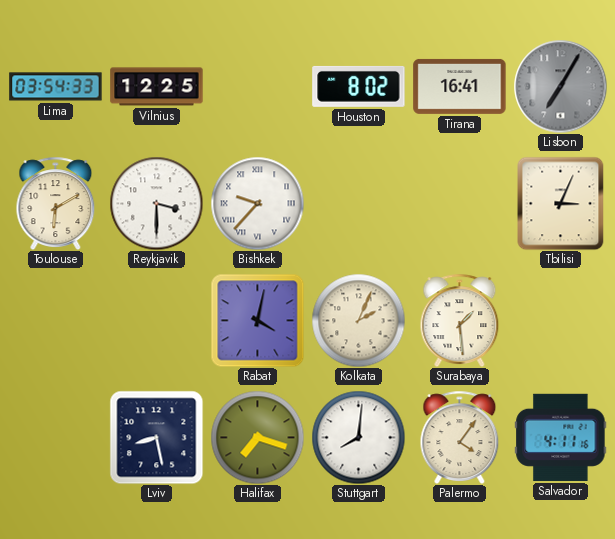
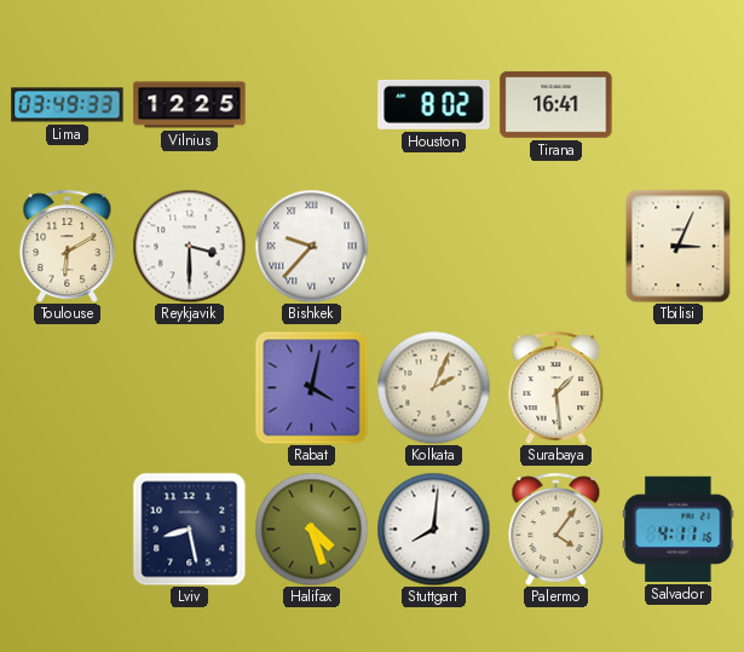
Lima: 03:54 -> 03:49 (68, 105)
Lisbon: 7:05 -> none (560, 86)
Halifax: 7:18 -> 4:27 (311, 529)
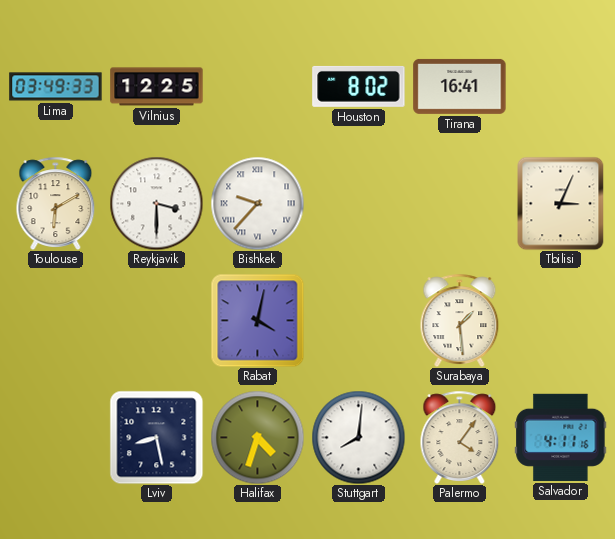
Kolkata: 2:04 -> none (433, 387)
Halifax: 4:27 -> 4:33 (257, 437)
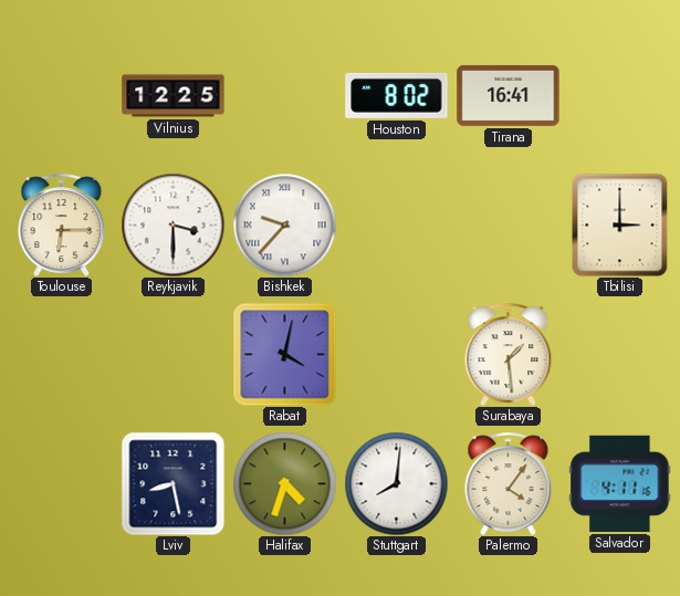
Lima: 03:49 -> none (56, 87)
Toulouse: 6:10 -> 6:15 (62, 224)
Tbilisi: 3:04 -> 3:00 (620, 224)
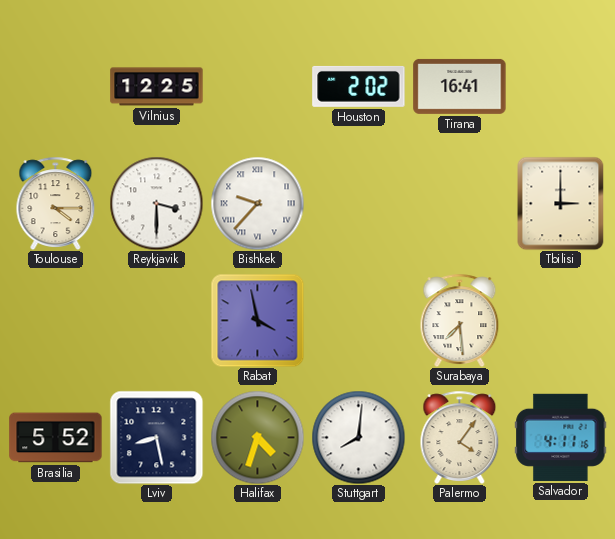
Houston: 8:02 -> 2:02 (359, 86)
Toulouse: 6:15 -> 4:15 (56, 203)
Rabat: 4:02 -> 3:58 (257, 320)
Surabaya: 1:29 -> 7:29 (460, 320)
Brasilia: none -> 5:52 (56, 438)
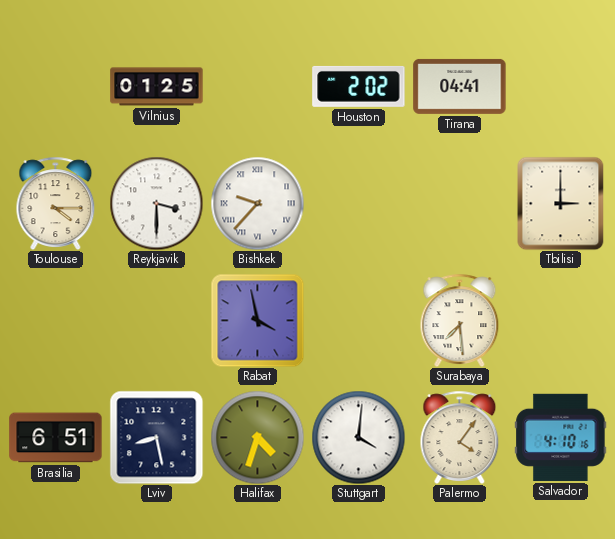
Vilnius: 12:25 -> 01:25 (157, 87)
Tirana: 16:41 -> 04:41 (460, 86)
Brasilia: 5:52 -> 6:51 (56, 438)
Stuttgart: 8:01 -> 4:01 (358, 437)
Salvador: 4:11 -> 4:10 (561, 437)
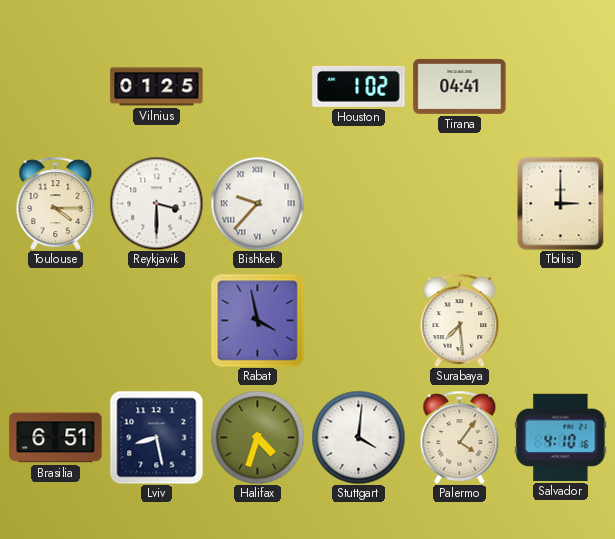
Houston: 2:02 -> 1:02 (359, 86)
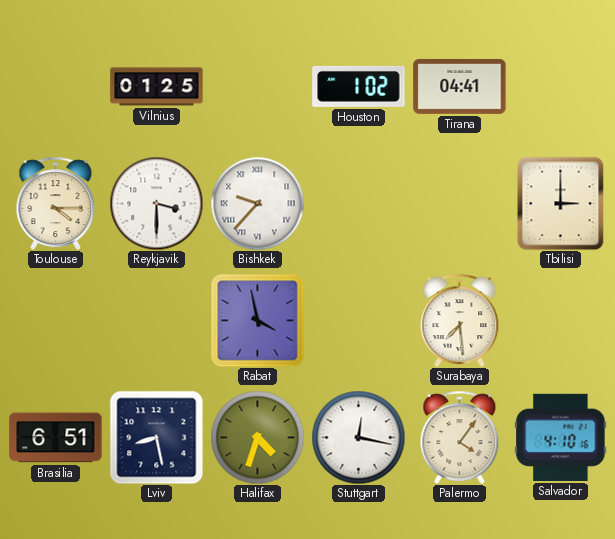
Stuttgart: 4:01 -> 12:17 (358, 437)
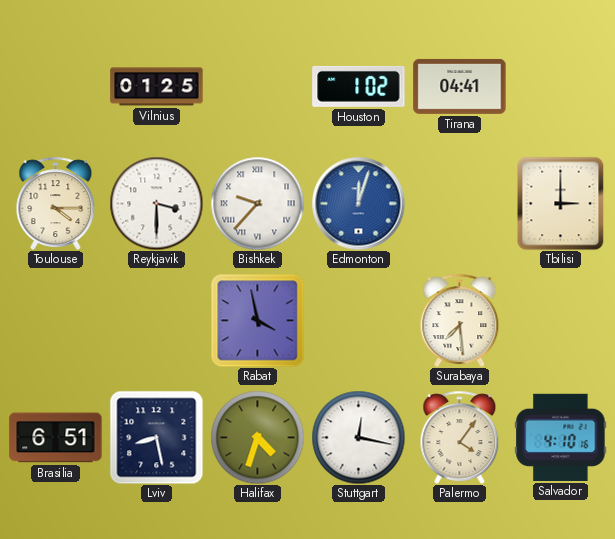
Edmonton: none -> 12:03 (358, 203)
